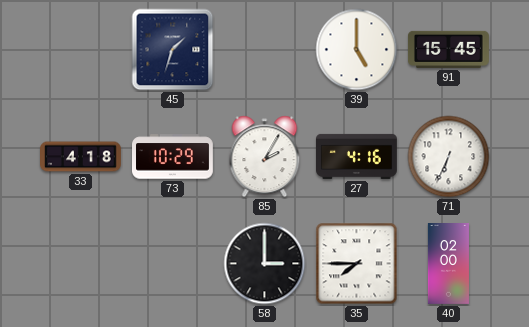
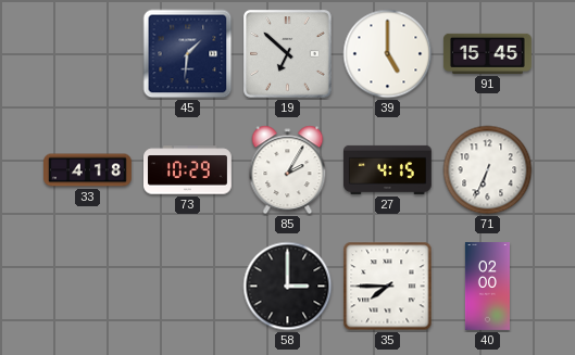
45: 1:33 -> 1:31 (188, 54)
19: none -> 6:52 (288, 54)
27: 4:16 -> 4:15 (388, 169)
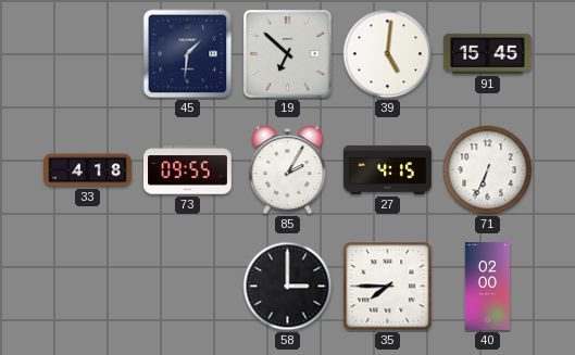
39: 5:00 -> 5:01 (388, 54)
73: 10:29 -> 09:55 (188, 170)
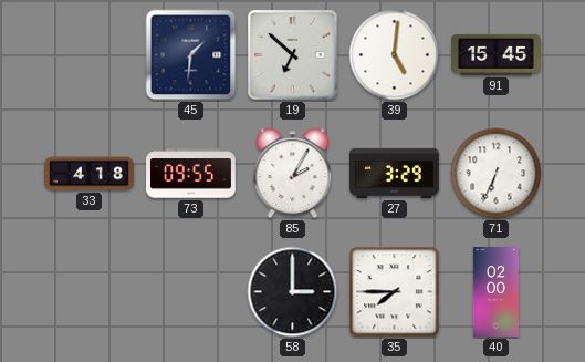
27: 4:15 -> 3:29 (395, 173)
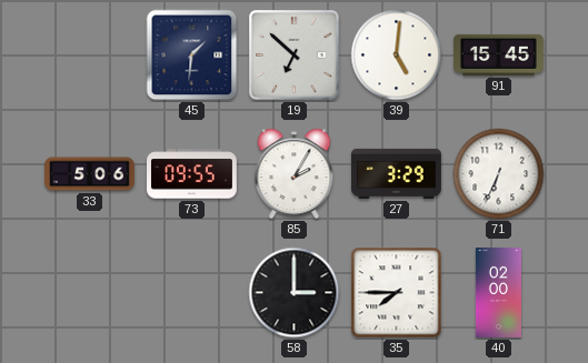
33: 4:18 -> 5:06 (90, 174)
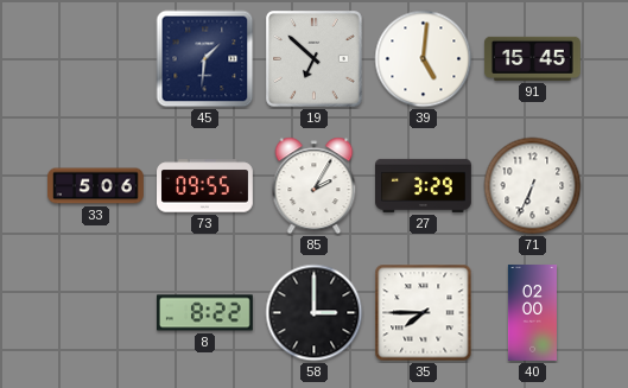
8: none -> 8:22 (205, 313)
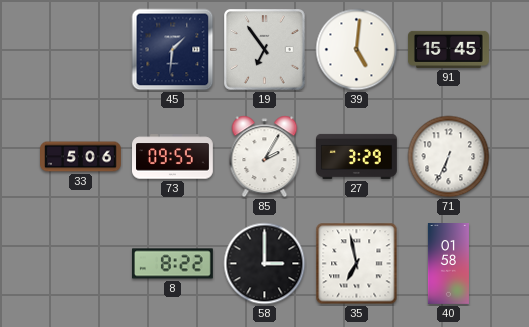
19: 6:52 -> 6:54 (265, 50)
35: 7:45 -> 6:58 (357, 264)
40: 02:00 -> 01:58 (448, 264)
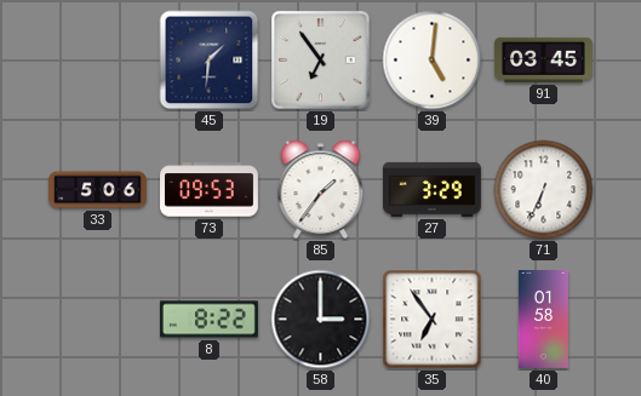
91: 15:45 -> 03:45 (544, 59)
73: 09:55 -> 09:53 (210, 190)
85: 2:05 -> 1:36 (321, 190)
35: 6:58 -> 6:54 (433, 320)
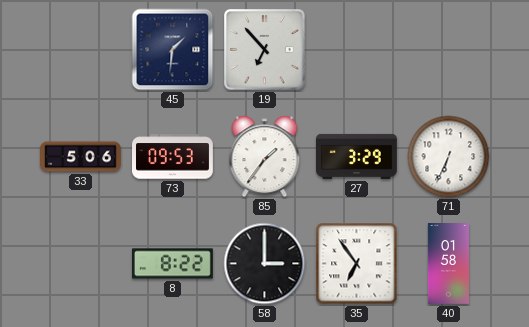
19: 6:54 -> 6:53 (265, 50)
39: 5:01 -> none (433, 61)
91: 03:45 -> none (544, 59)
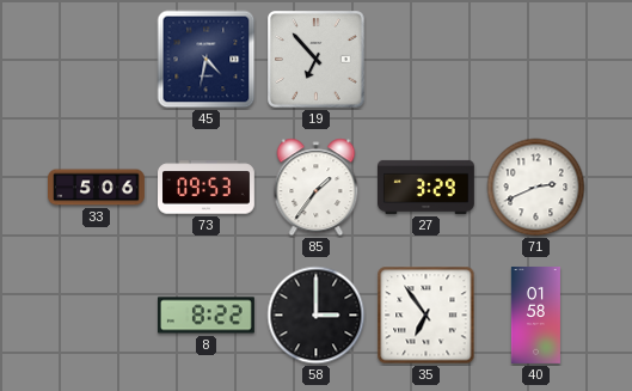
45: 1:31 -> 4:32 (207, 60)
71: 6:34 -> 2:41 (536, 188)
